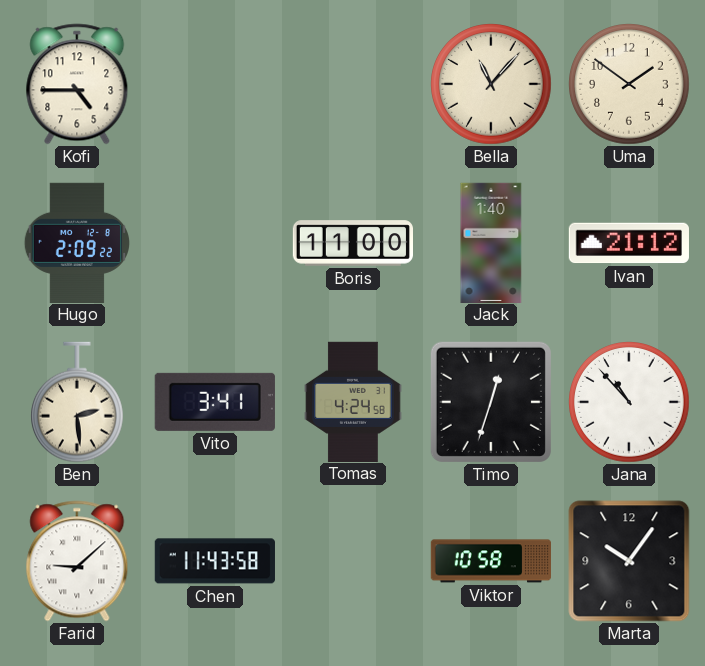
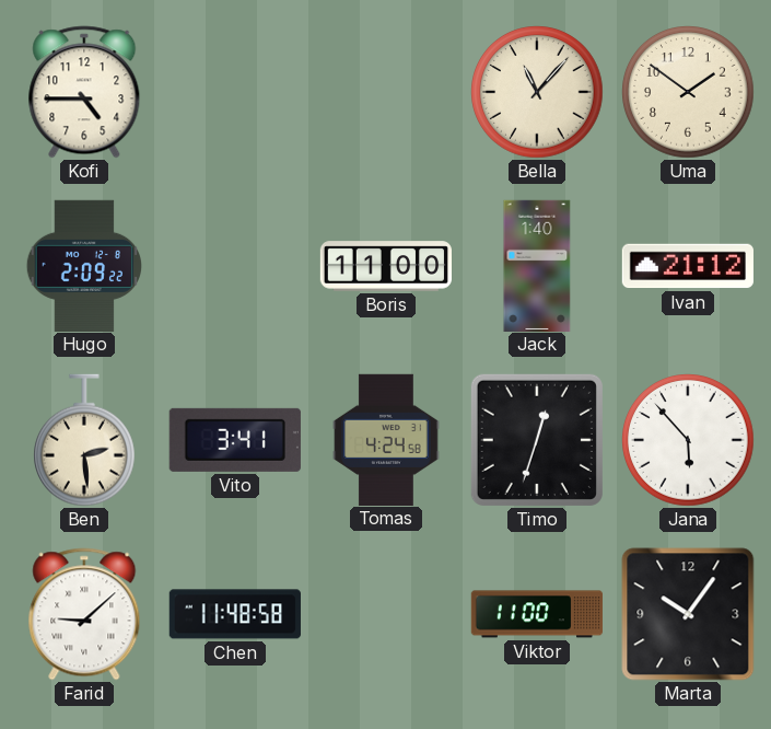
Jana: 10:53 -> 5:53 (688, 440)
Chen: 11:43 -> 11:48 (235, 614)
Viktor: 10:58 -> 11:00 (536, 614)
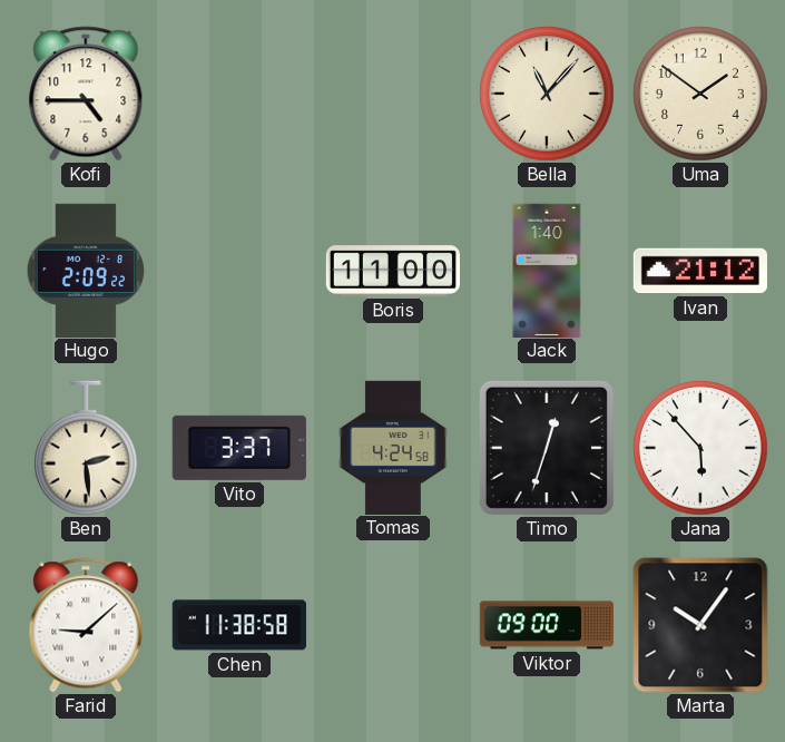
Vito: 3:41 -> 3:37 (239, 448)
Chen: 11:48 -> 11:38 (239, 625)
Viktor: 11:00 -> 09:00 (546, 625)
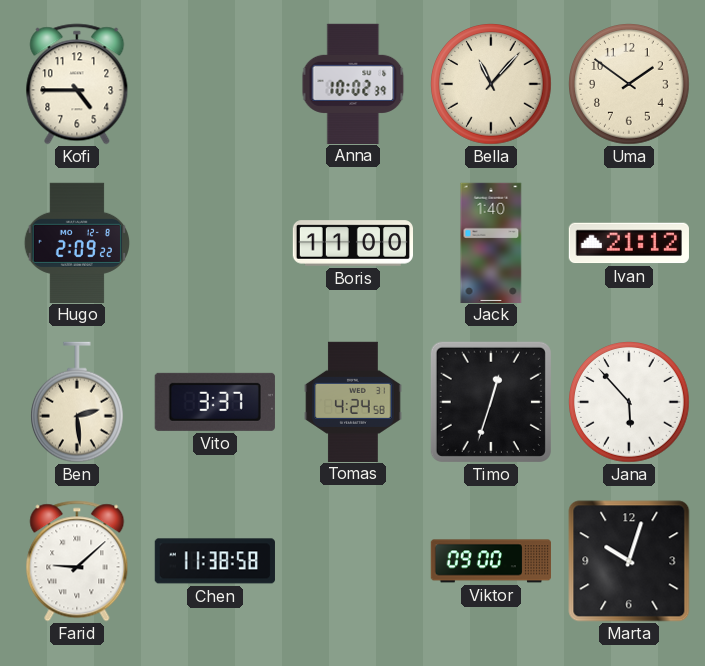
Anna: none -> 10:02 (353, 83)
Marta: 10:06 -> 10:03 (629, 561)
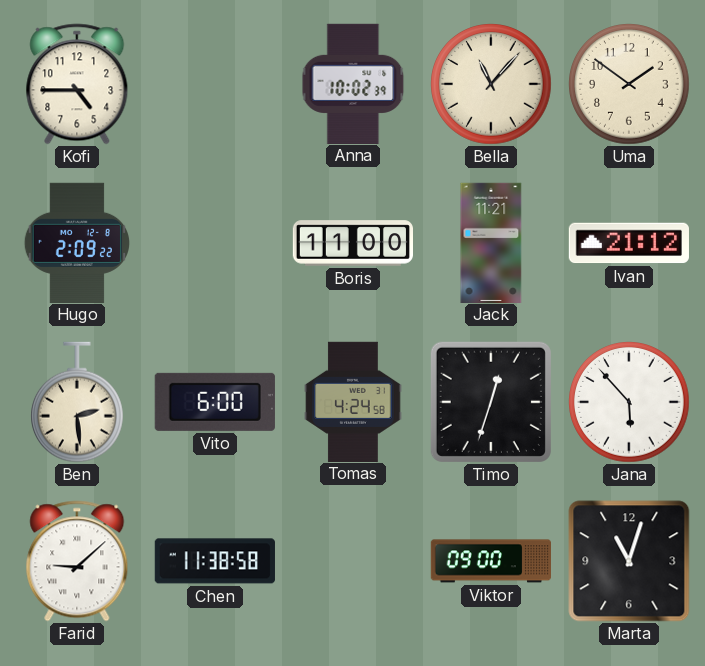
Jack: 1:40 -> 11:21 (491, 242)
Vito: 3:37 -> 6:00 (215, 402)
Marta: 10:03 -> 11:03 (629, 561)
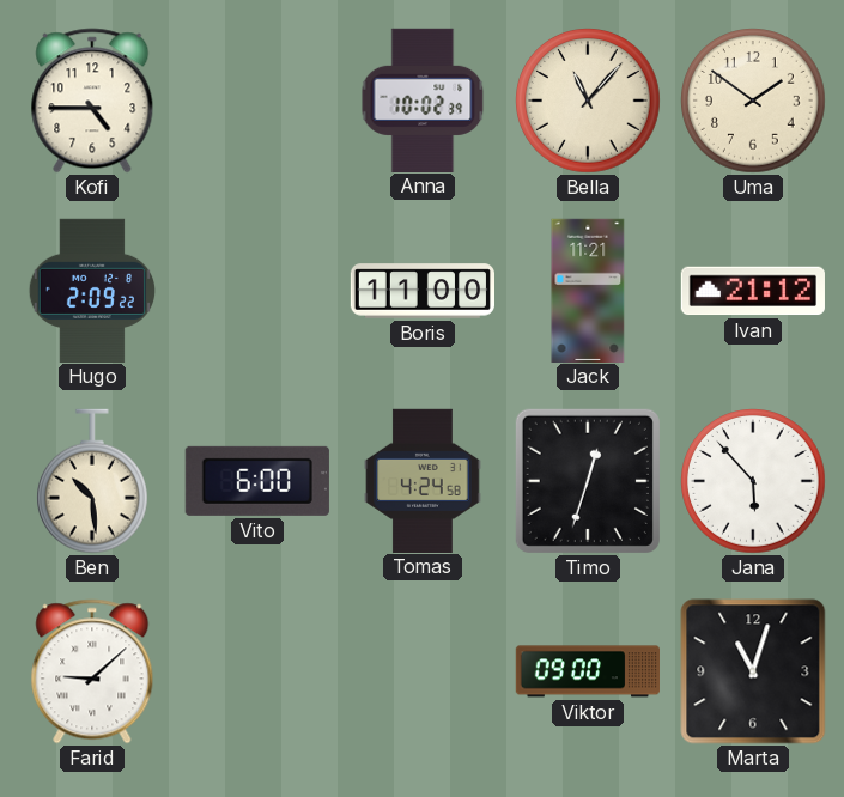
Ben: 2:29 -> 10:29 (93, 481)
Chen: 11:38 -> none (215, 561)
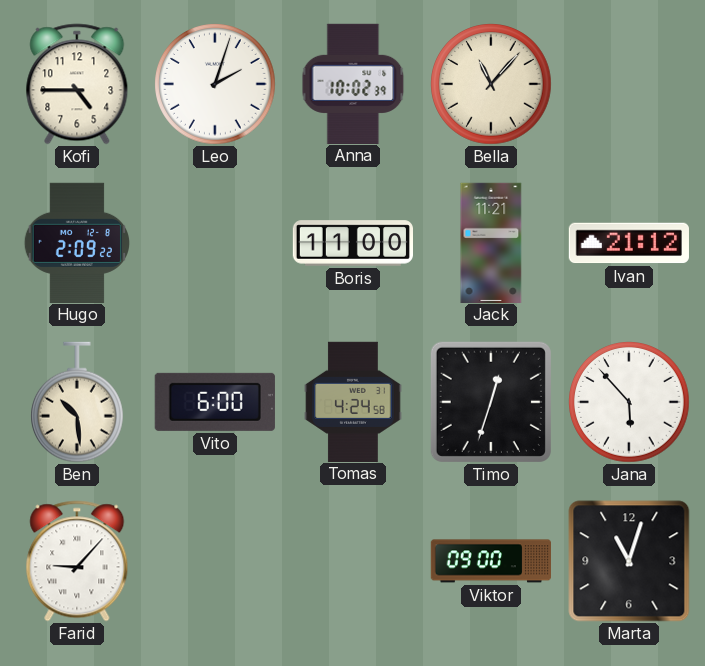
Leo: none -> 2:03 (215, 84)
Uma: 1:51 -> none (753, 101)
Farid: 9:08 -> 9:07 (77, 561)
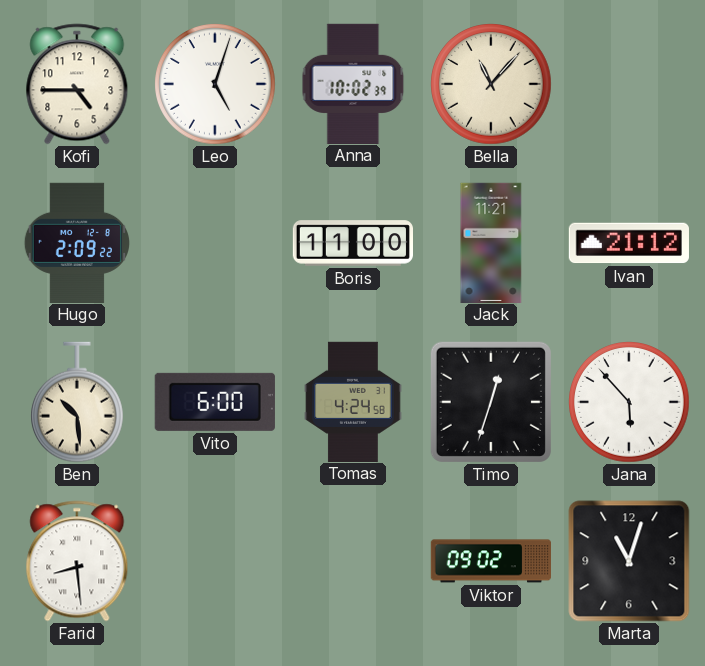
Leo: 2:03 -> 5:03 (215, 84)
Farid: 9:07 -> 8:29 (77, 561)
Viktor: 09:00 -> 09:02 (490, 561)
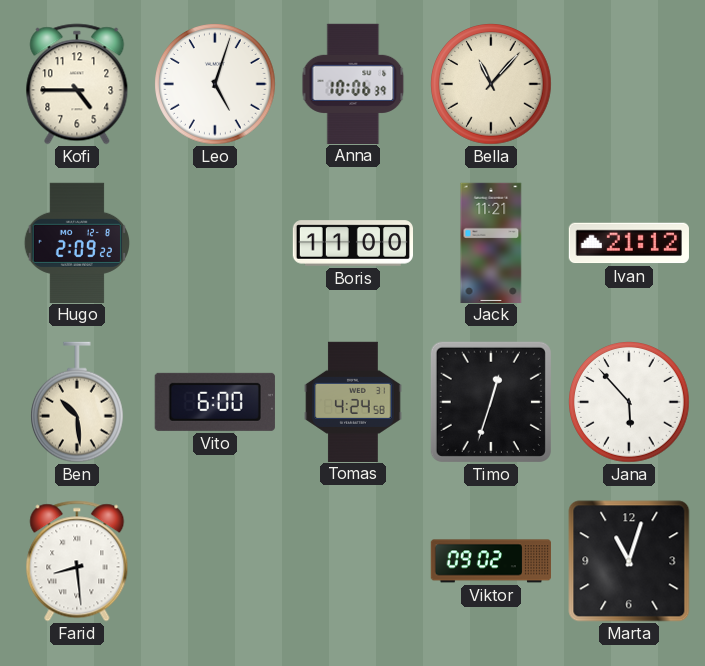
Anna: 10:02 -> 10:06 (353, 83)
